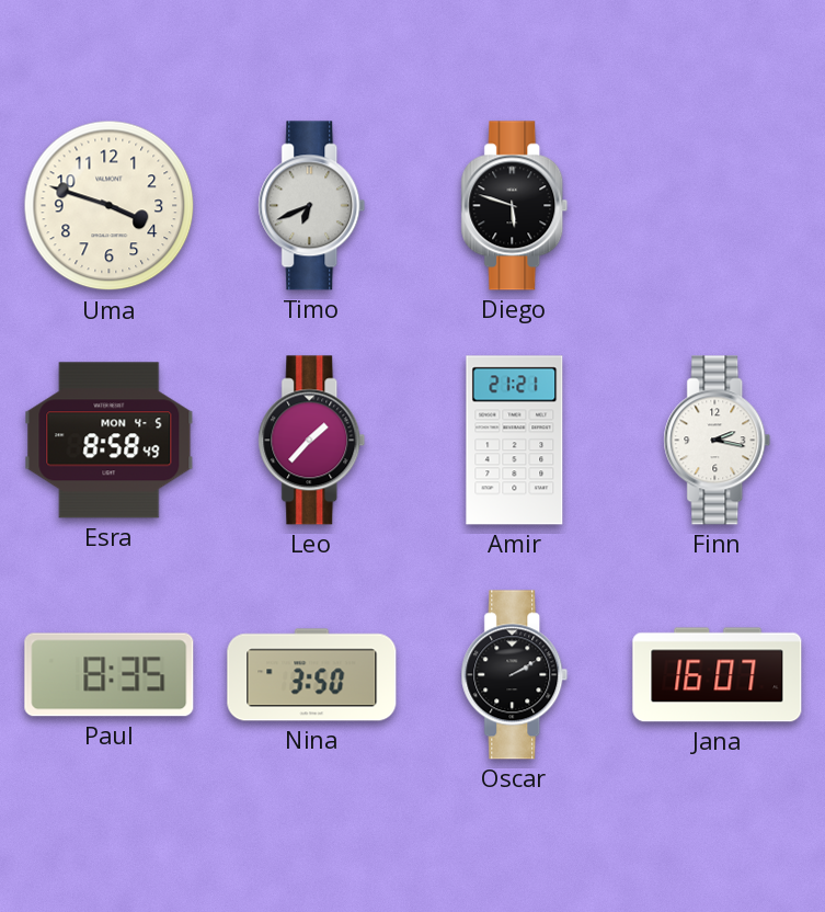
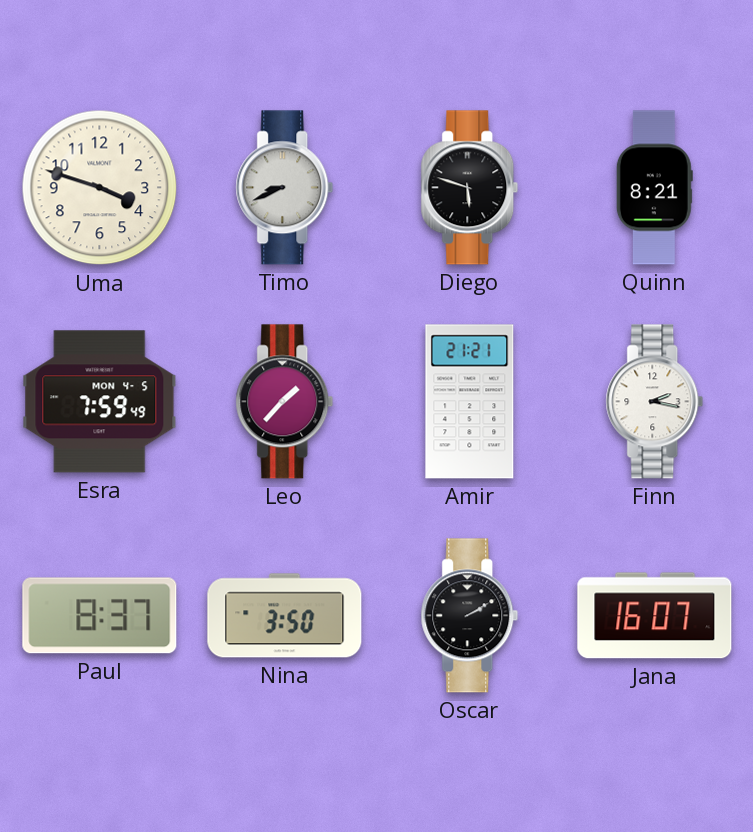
Timo: 6:41 -> 8:41 (285, 188)
Quinn: none -> 8:21 (654, 188)
Esra: 8:58 -> 7:59 (100, 402)
Paul: 8:35 -> 8:37 (100, 616)
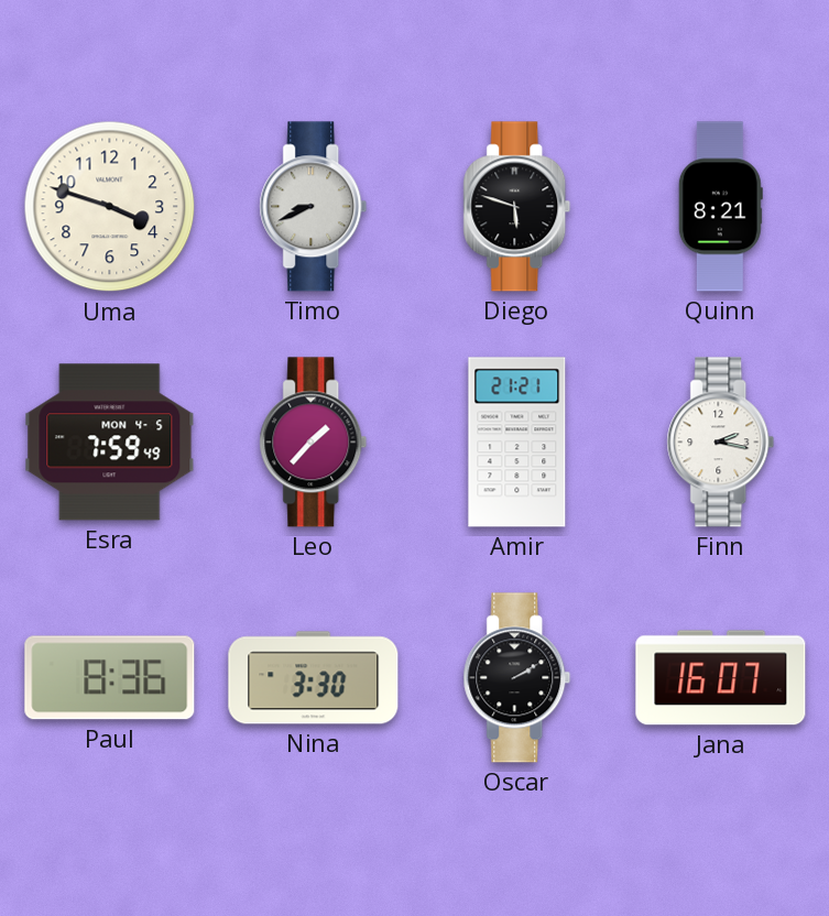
Paul: 8:37 -> 8:36 (110, 678)
Nina: 3:50 -> 3:30 (314, 678)
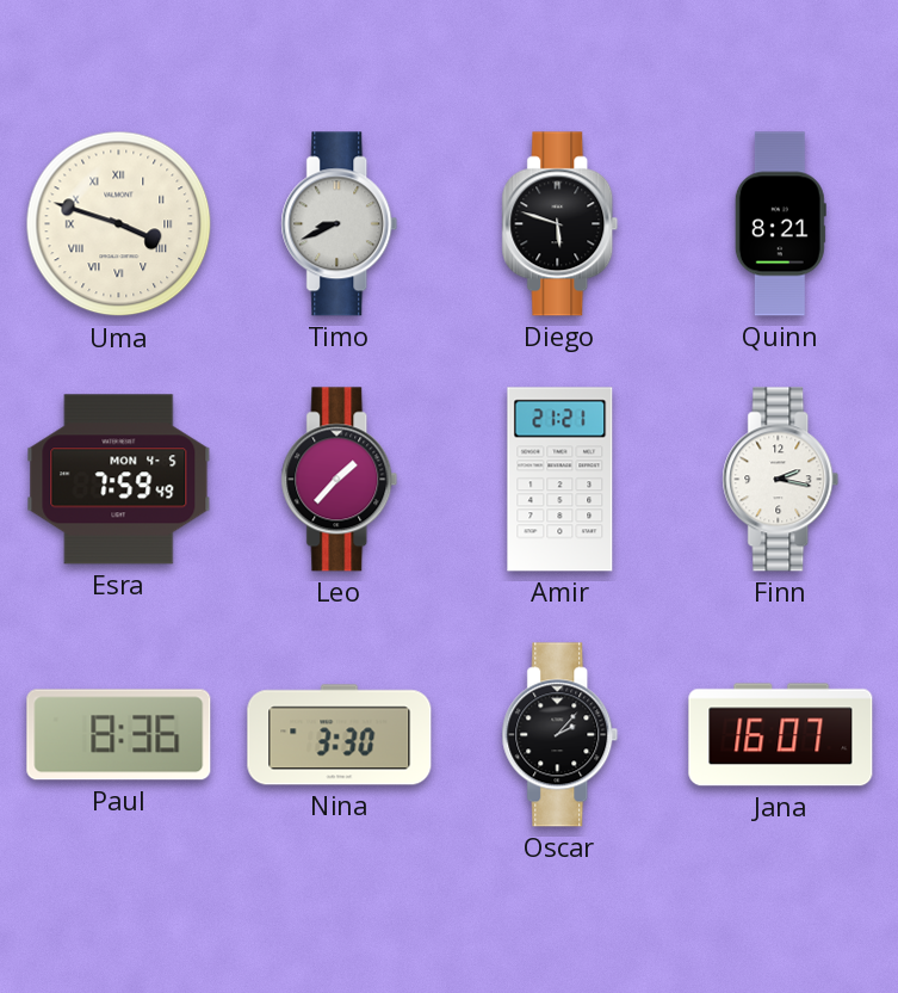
Uma numerals: Arabic -> Roman (119, 224)
Oscar: 2:10 -> 2:07 (561, 735)
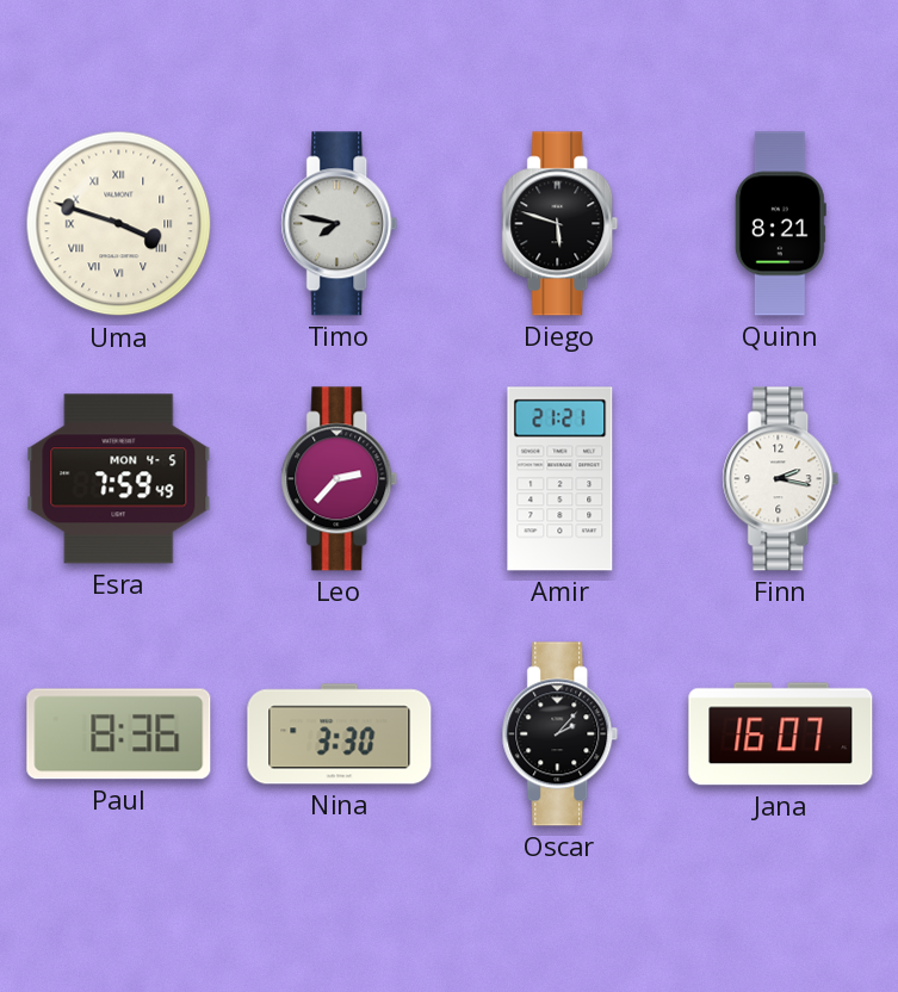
Timo: 8:41 -> 7:47 (340, 224)
Leo: 1:37 -> 2:37 (340, 479)
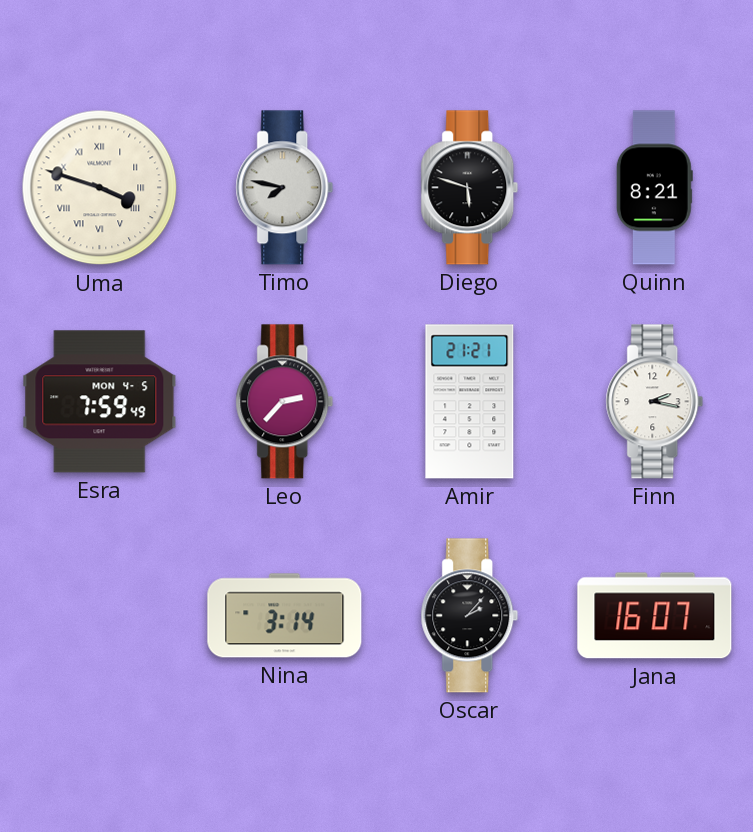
Paul: 8:36 -> none (119, 734)
Nina: 3:30 -> 3:14 (285, 616)
